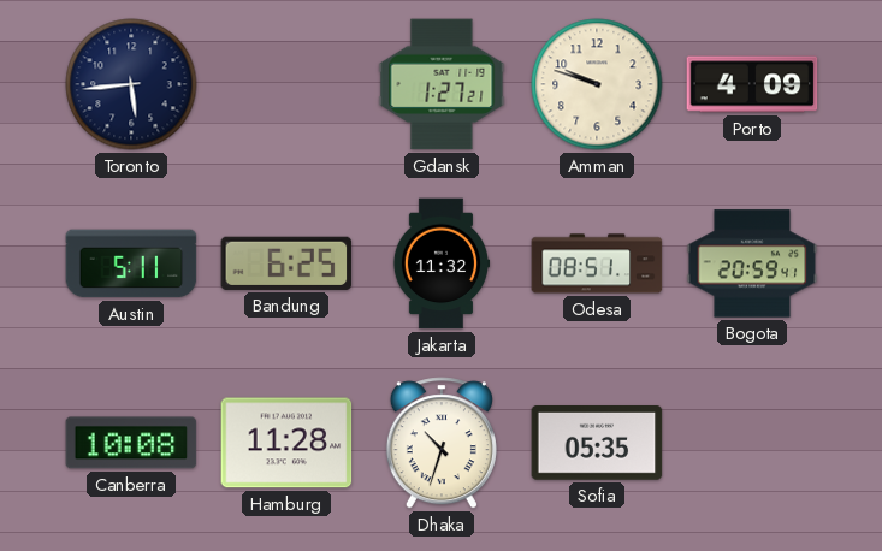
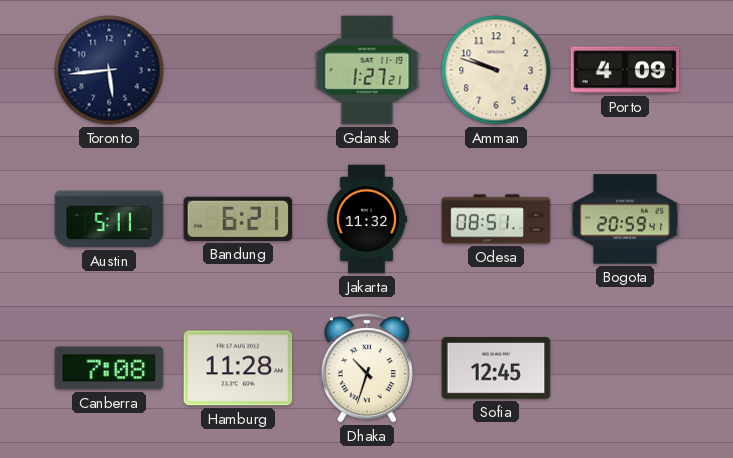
Bandung: 6:25 -> 6:21 (238, 219)
Canberra: 10:08 -> 7:08 (109, 368)
Sofia: 05:35 -> 12:45 (496, 369)
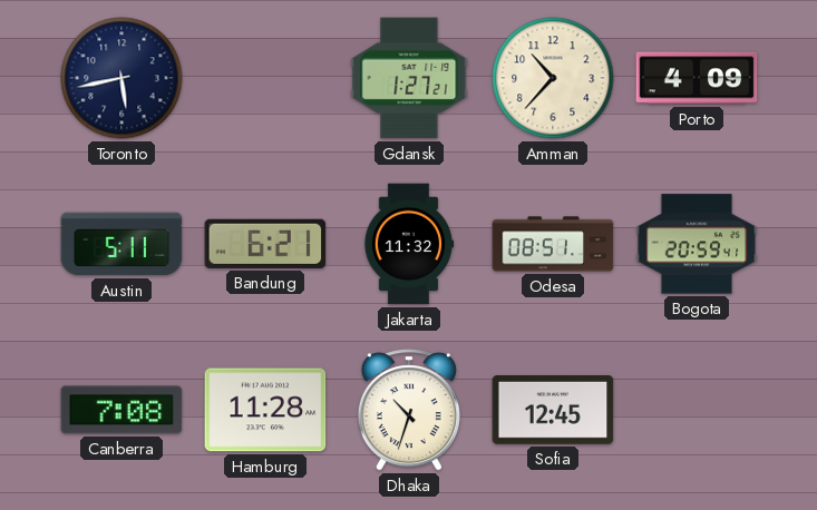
Toronto: 5:44 -> 5:43 (121, 78)
Amman: 9:48 -> 10:37 (553, 78)
